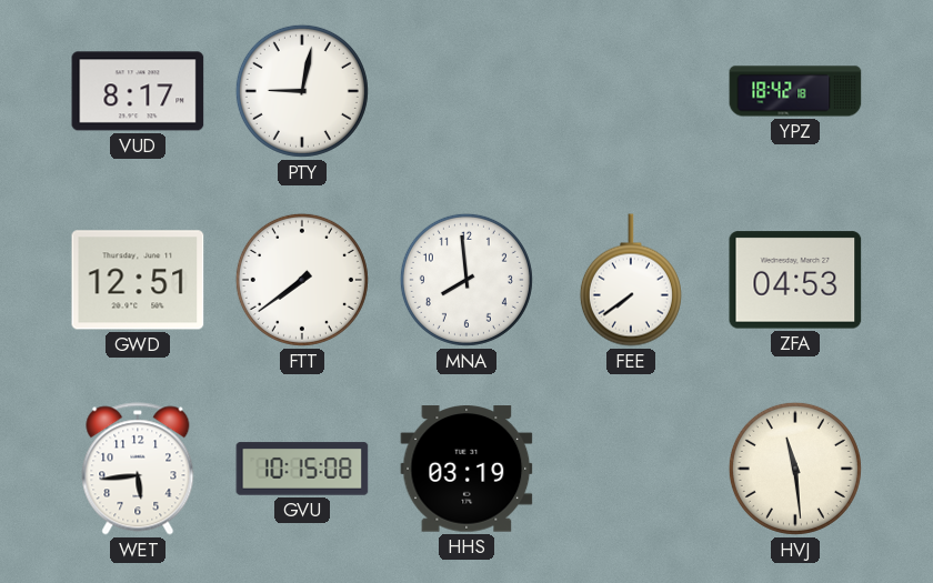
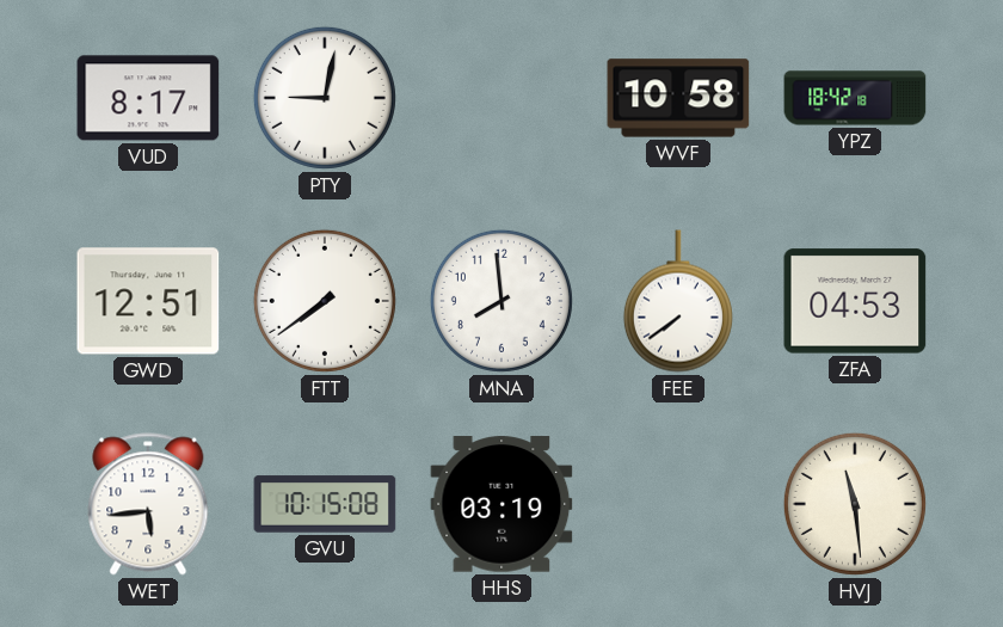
WVF: none -> 10:58 (678, 98)
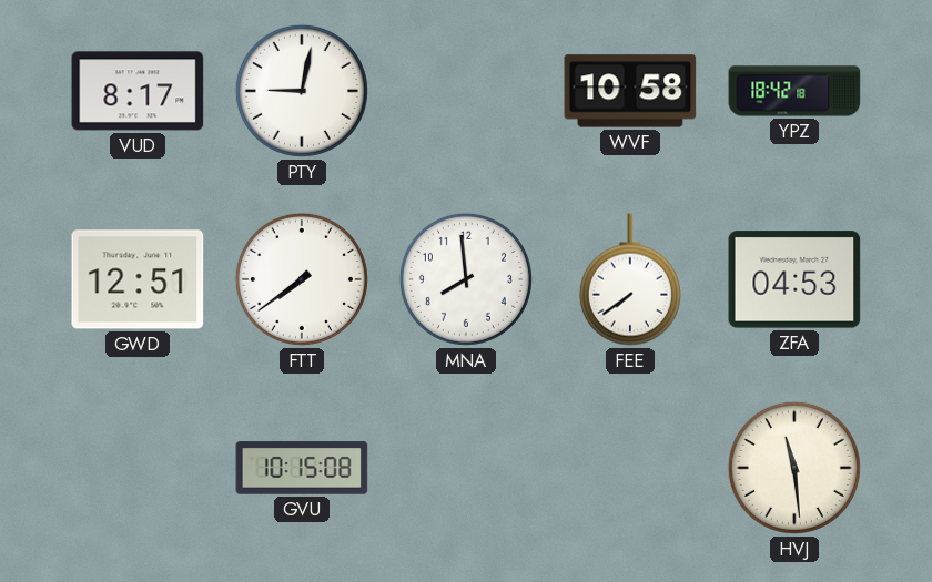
WET: 5:44 -> none (148, 504)
HHS: 03:19 -> none (501, 504)
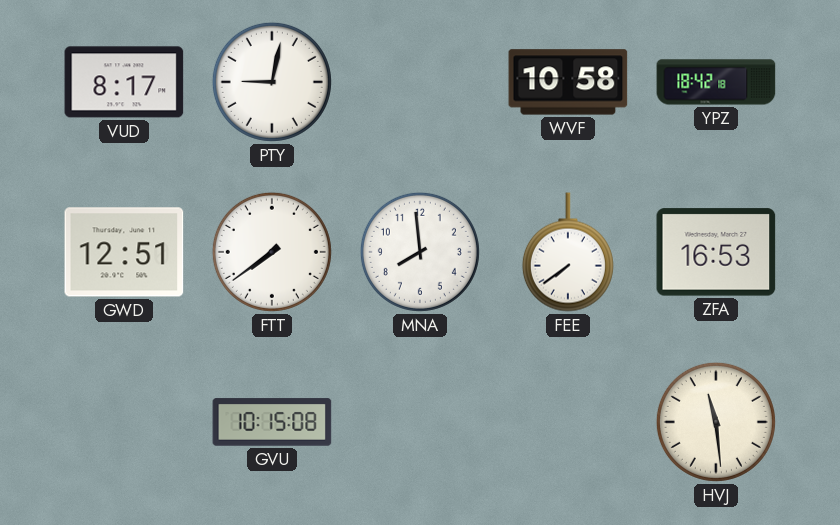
ZFA: 04:53 -> 16:53 (716, 252)
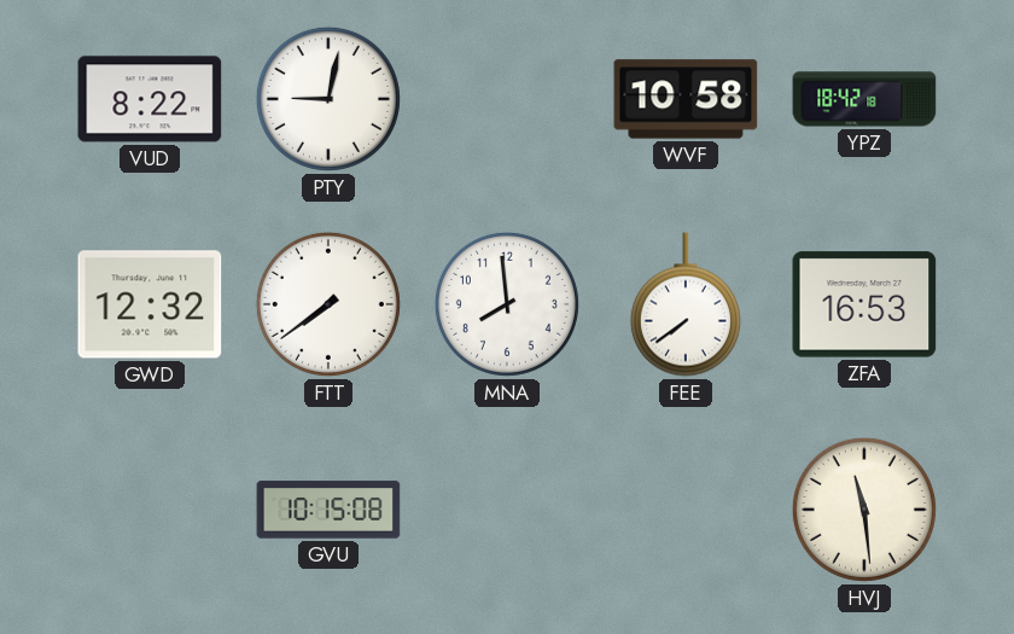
VUD: 8:17 -> 8:22 (150, 99)
GWD: 12:51 -> 12:32 (150, 304)
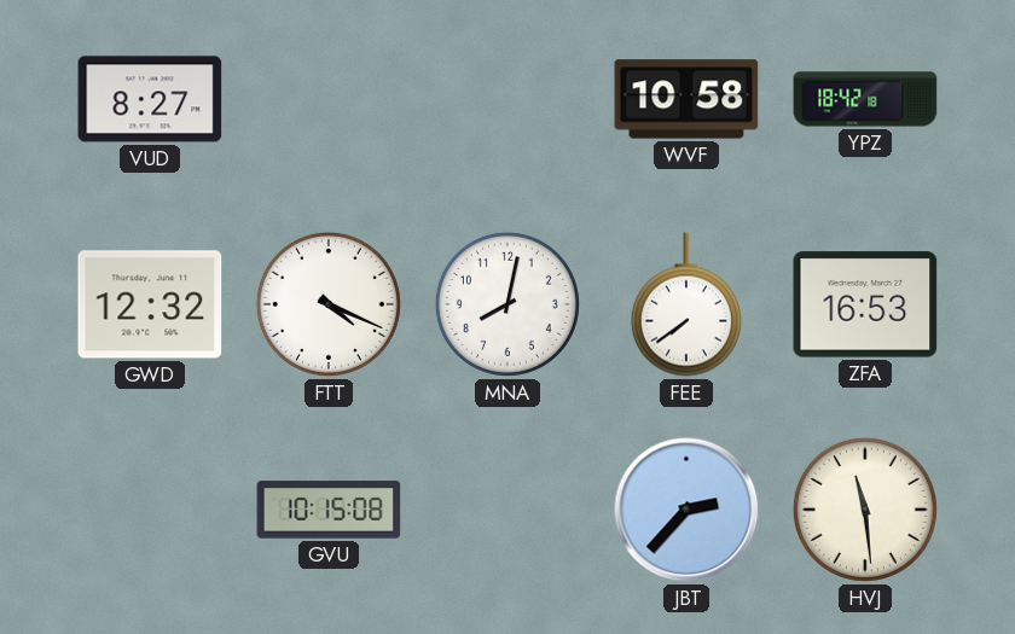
VUD: 8:22 -> 8:27 (150, 99)
PTY: 9:02 -> none (328, 99)
FTT: 7:39 -> 4:19 (329, 304)
MNA: 7:59 -> 8:02 (507, 304)
JBT: none -> 2:37 (686, 510)
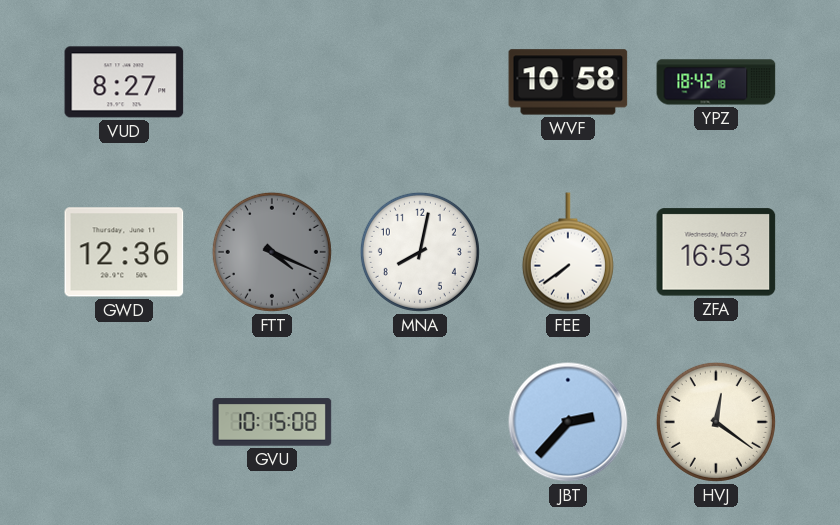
GWD: 12:32 -> 12:36 (124, 252)
FTT dial: white -> grey (272, 252)
HVJ: 11:29 -> 12:21 (716, 422)
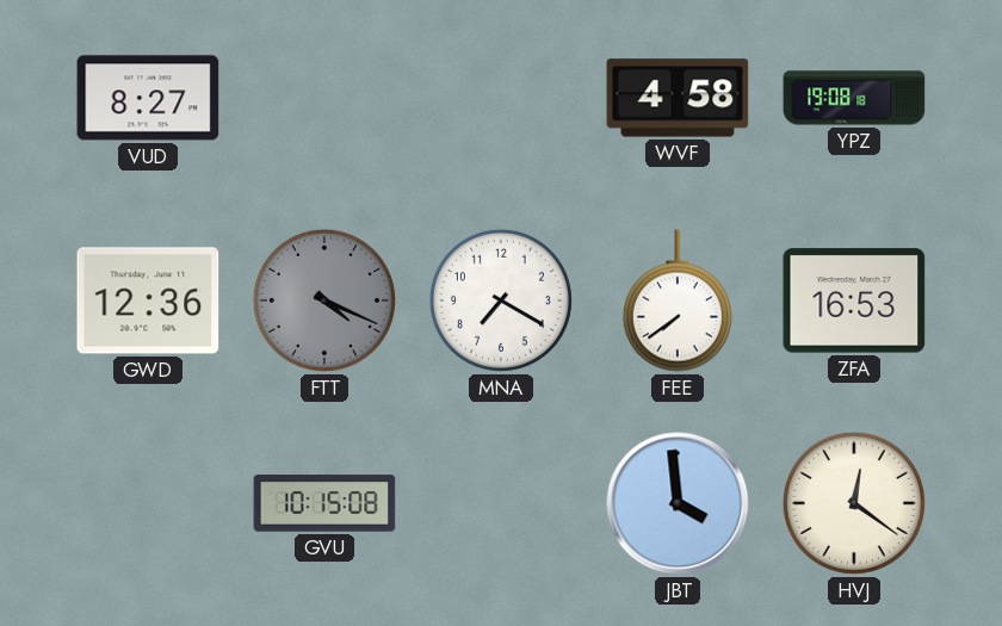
WVF: 10:58 -> 4:58 (678, 98)
YPZ: 18:42 -> 19:08 (854, 98)
MNA: 8:02 -> 7:20 (501, 300)
JBT: 2:37 -> 3:59 (678, 503)
